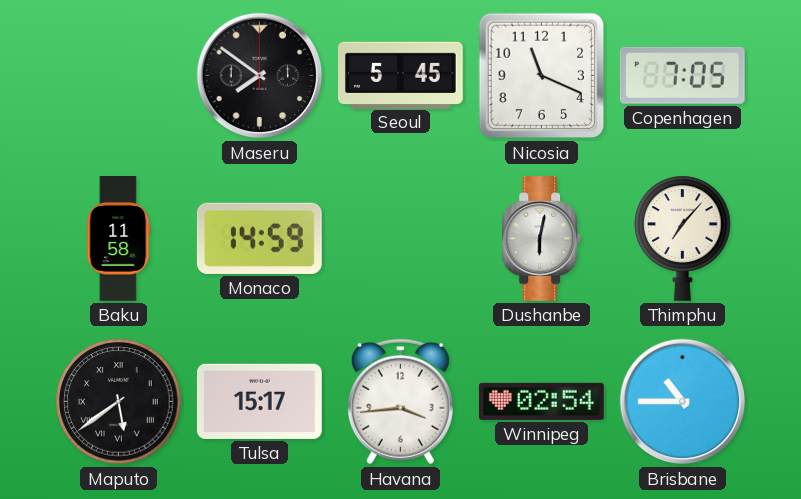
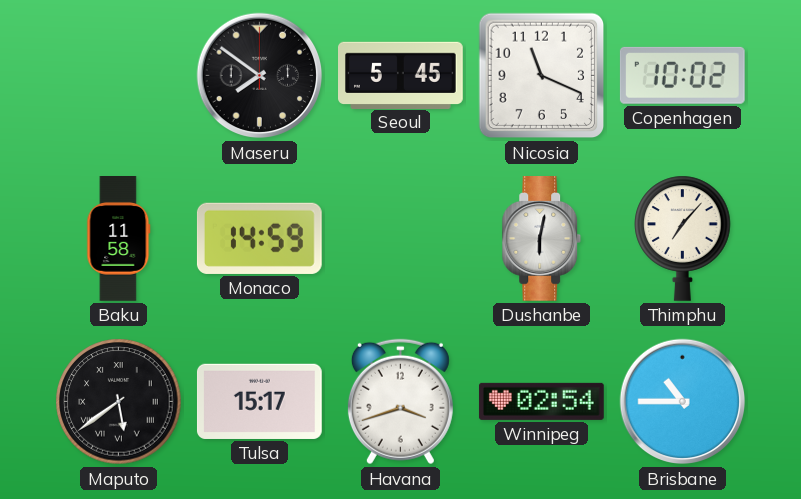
Copenhagen: 7:05 -> 10:02 (682, 75)
Havana: 3:44 -> 3:42 (400, 402)
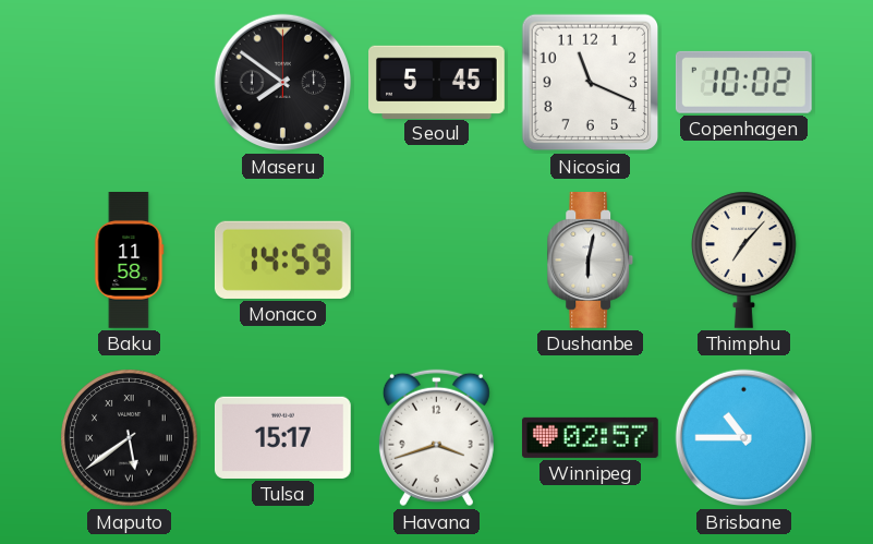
Winnipeg: 02:54 -> 02:57 (590, 437)
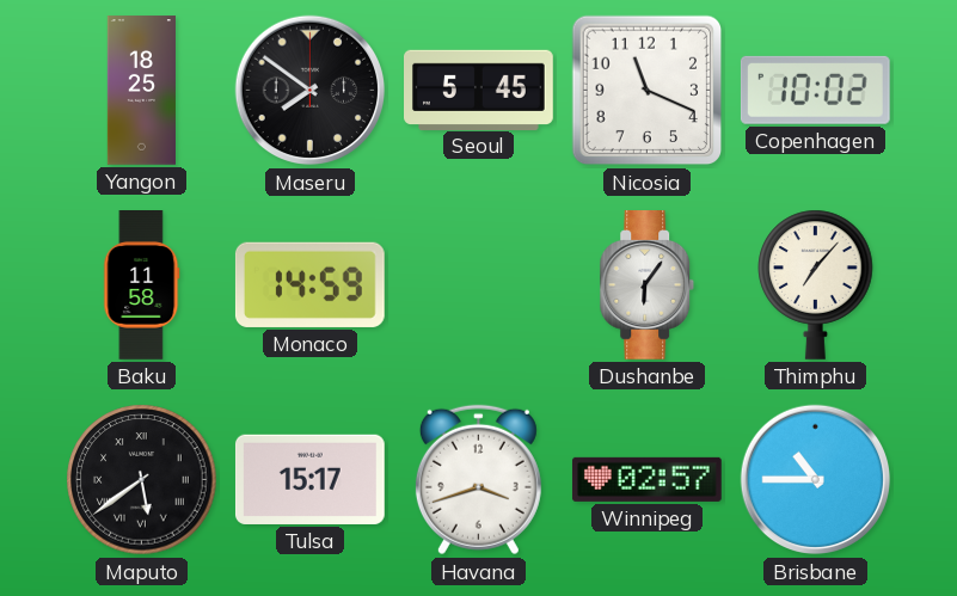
Yangon: none -> 18:25 (141, 91)
Dushanbe: 6:02 -> 6:06 (648, 285)
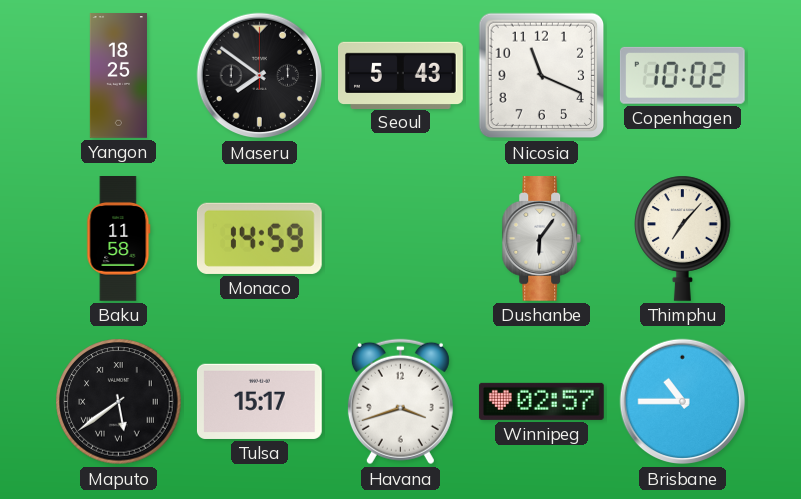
Seoul: 5:45 -> 5:43 (401, 75)
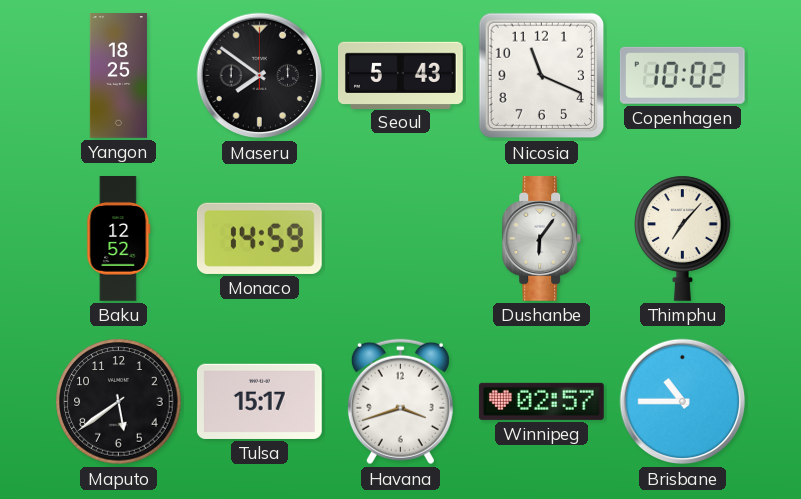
Baku: 11:58 -> 12:52 (119, 239)
Maputo numerals: Roman -> Arabic (119, 402)
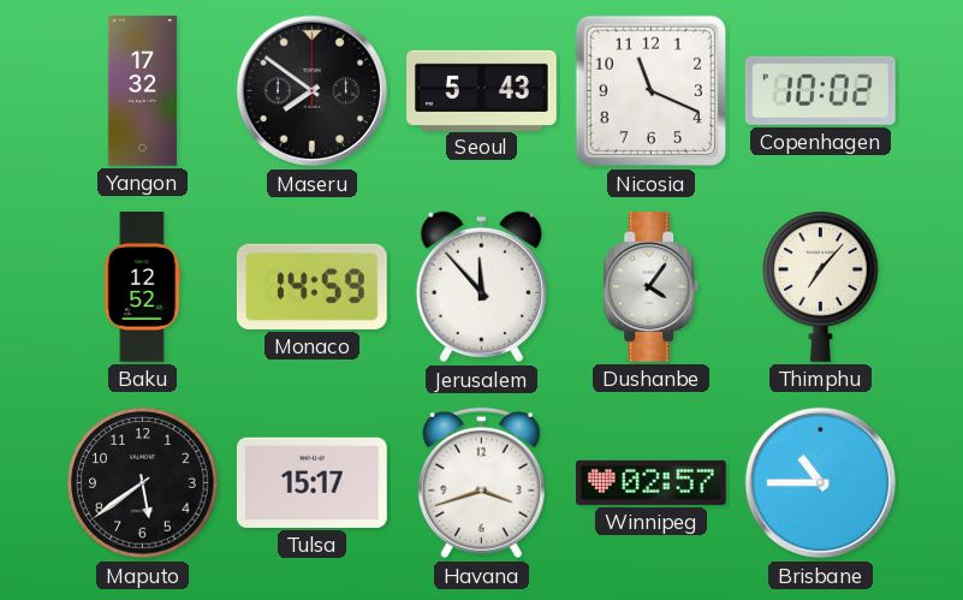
Yangon: 18:25 -> 17:32 (142, 91)
Jerusalem: none -> 11:53 (481, 287)
Dushanbe: 6:06 -> 4:06 (652, 287)
